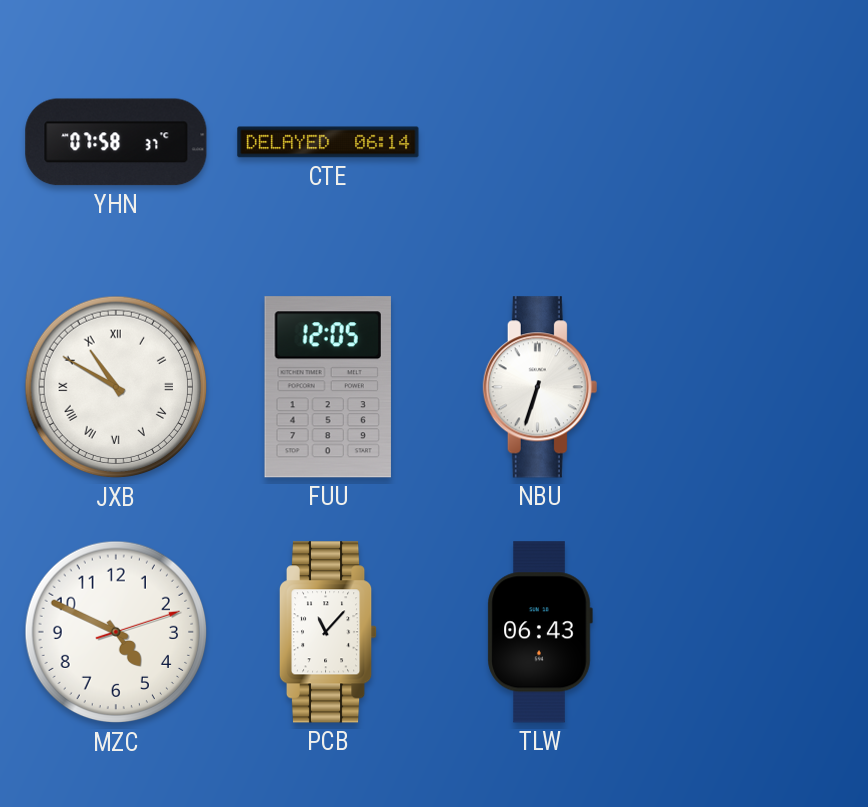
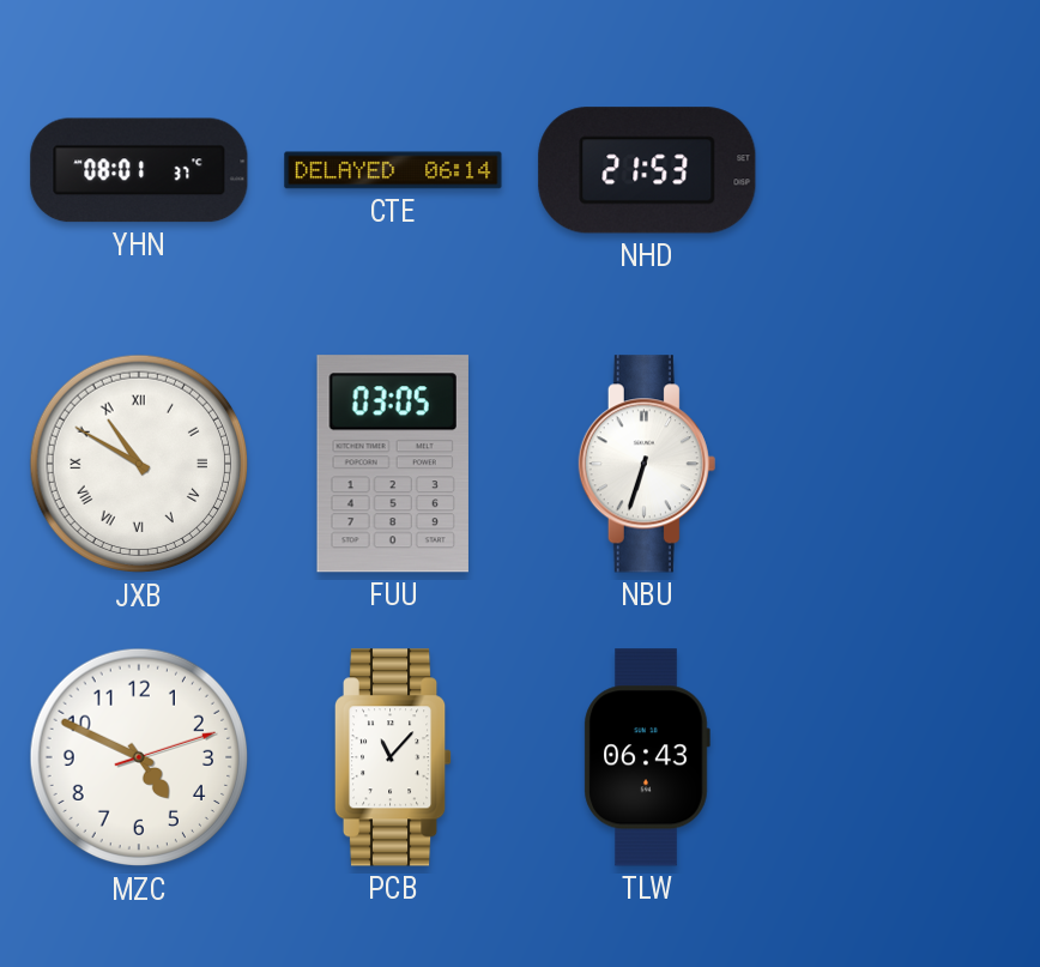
YHN: 07:58 -> 08:01 (139, 170)
NHD: none -> 21:53 (647, 170)
FUU: 12:05 -> 03:05 (393, 464)
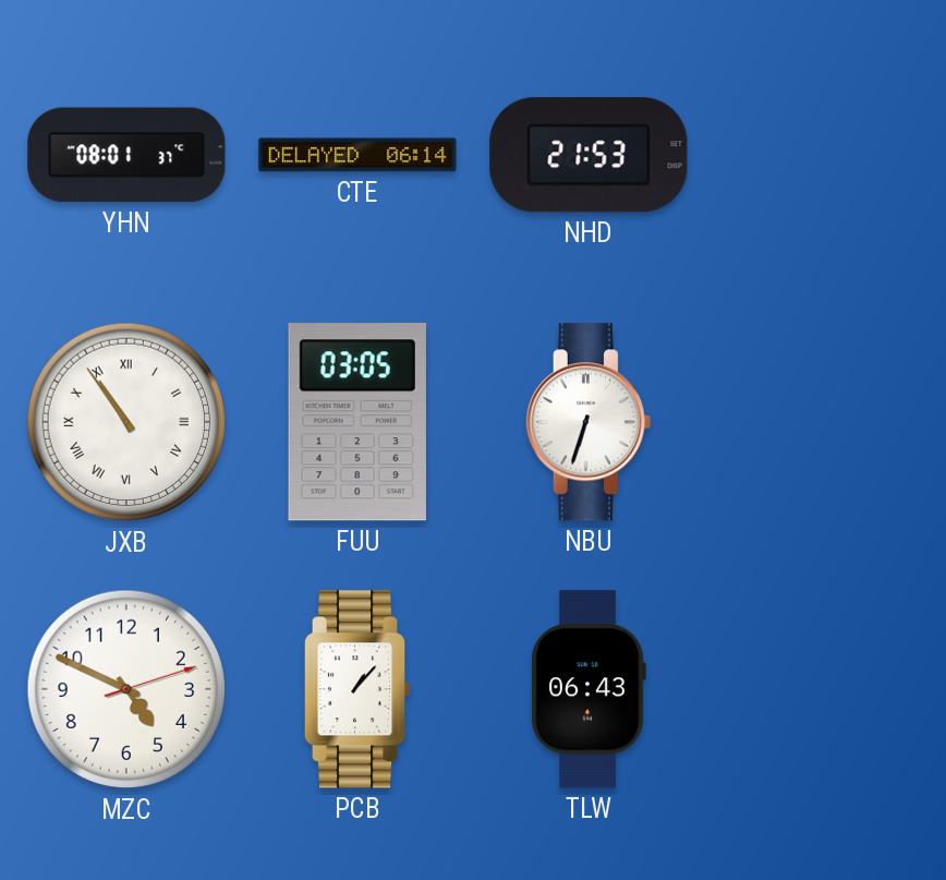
JXB: 10:50 -> 10:54 (126, 422)
PCB: 11:07 -> 1:07 (357, 689)
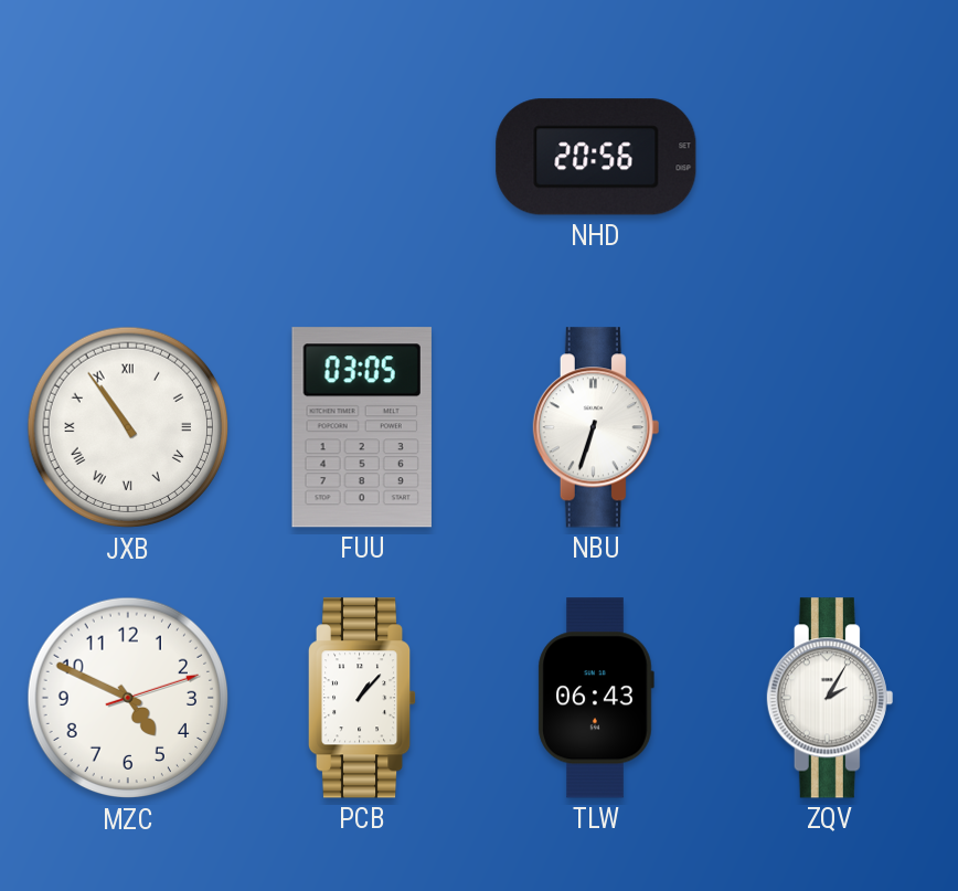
YHN: 08:01 -> none (126, 155)
CTE: 06:14 -> none (357, 155)
NHD: 21:53 -> 20:56 (596, 157)
ZQV: none -> 2:05 (830, 698)
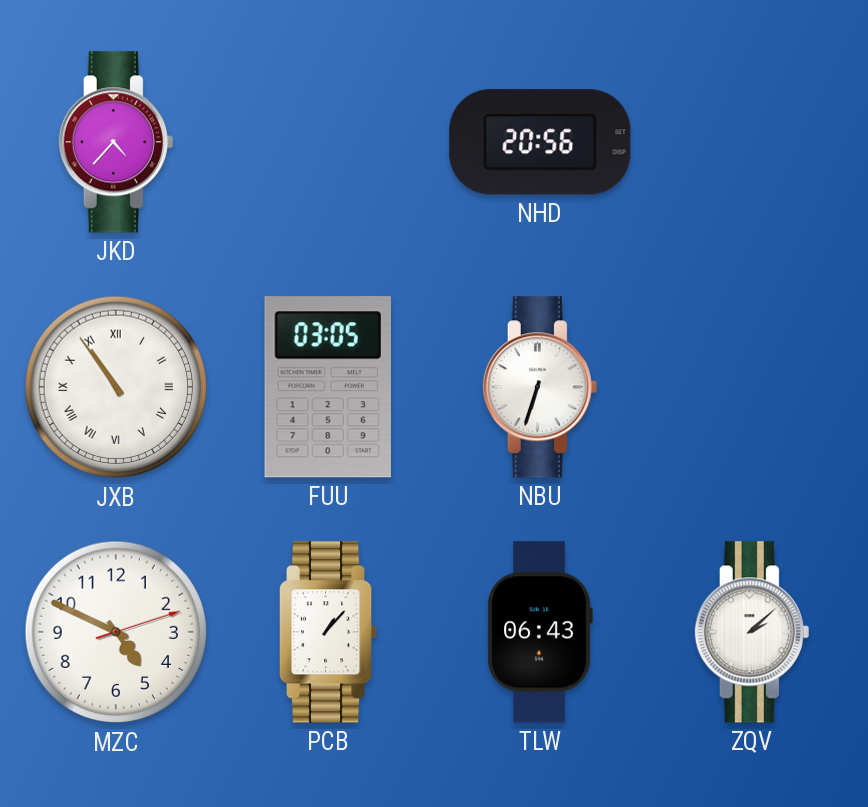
JKD: none -> 4:37 (116, 142)
ZQV: 2:05 -> 2:08 (752, 632)
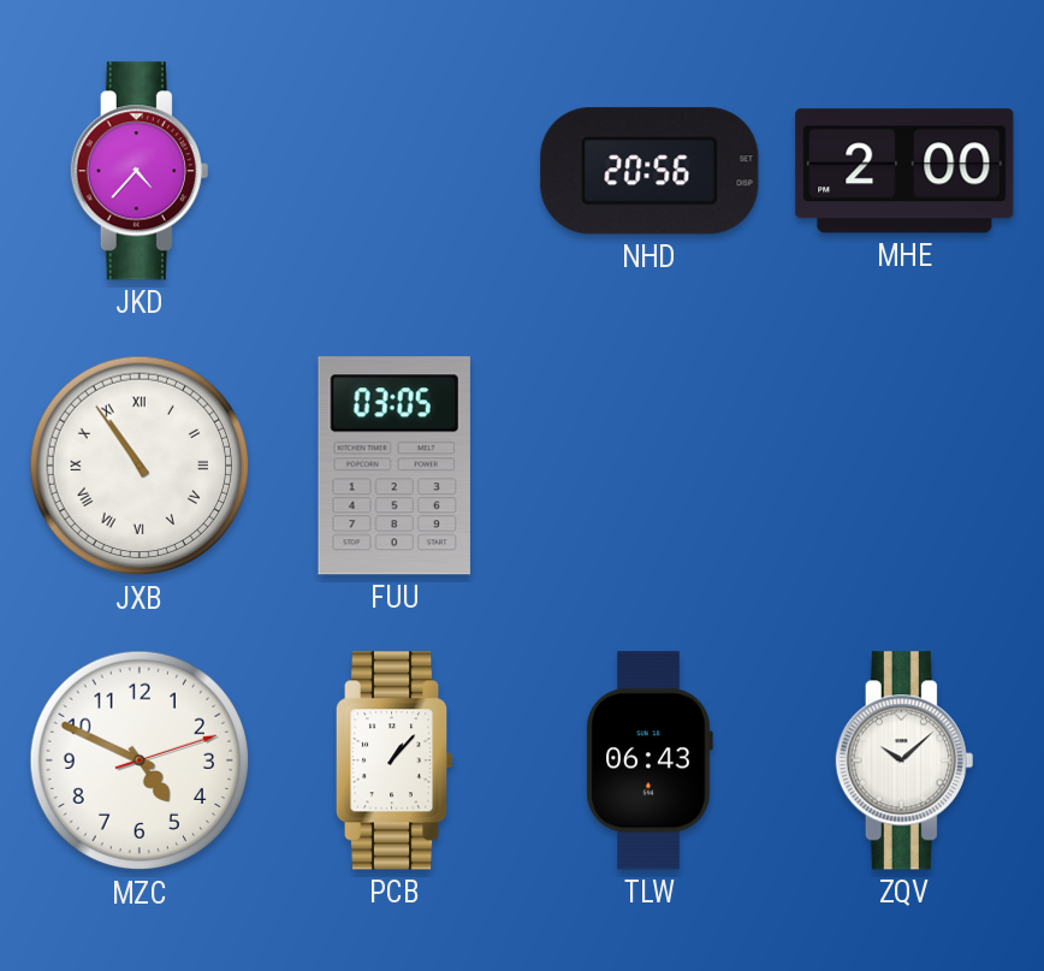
MHE: none -> 2:00 (904, 171)
NBU: 6:33 -> none (540, 387)
ZQV: 2:08 -> 10:08 (904, 760)
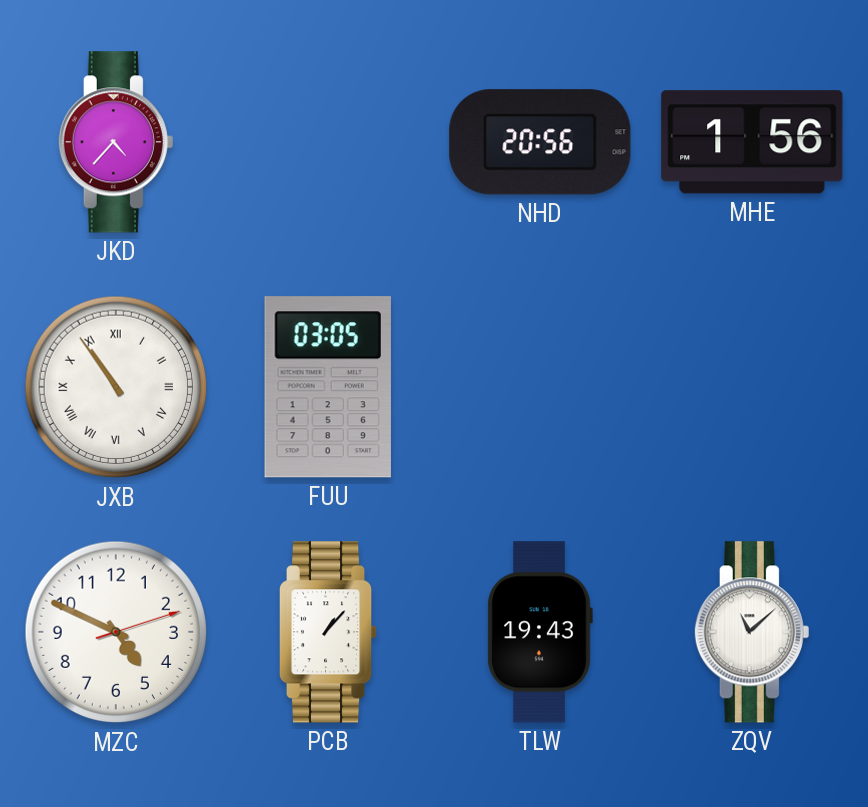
MHE: 2:00 -> 1:56 (752, 142)
TLW: 06:43 -> 19:43 (540, 632)
ZQV: 10:08 -> 11:08 (752, 632)
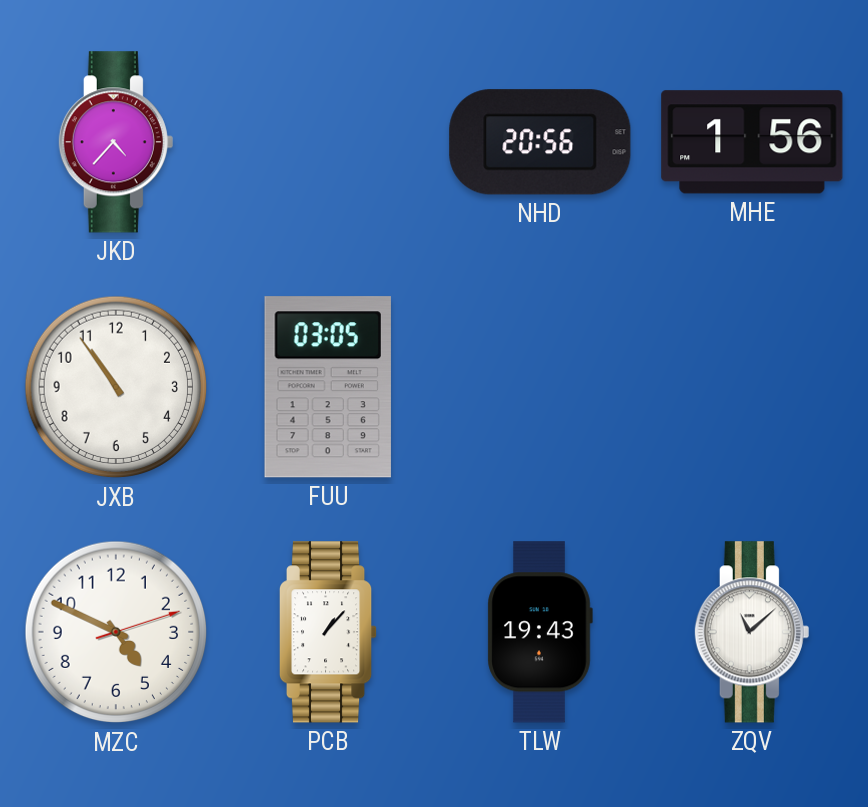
JXB numerals: Roman -> Arabic (116, 387)
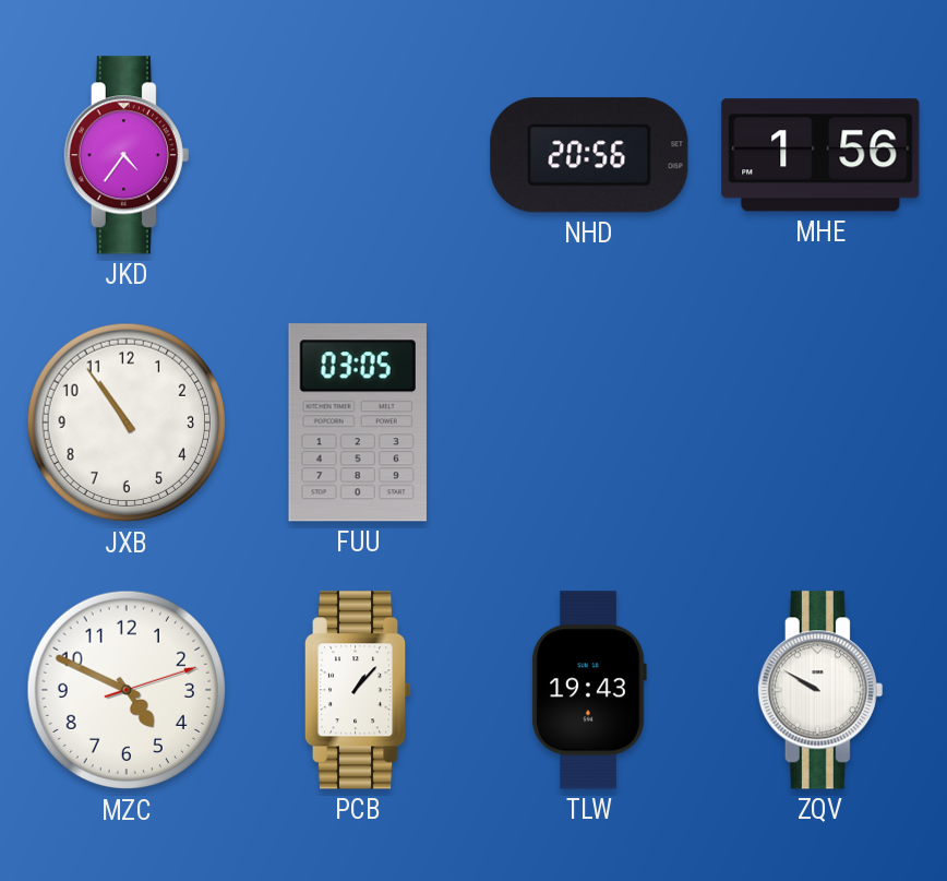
JKD: 4:37 -> 4:36 (127, 155)
ZQV: 11:08 -> 9:50 (820, 690)
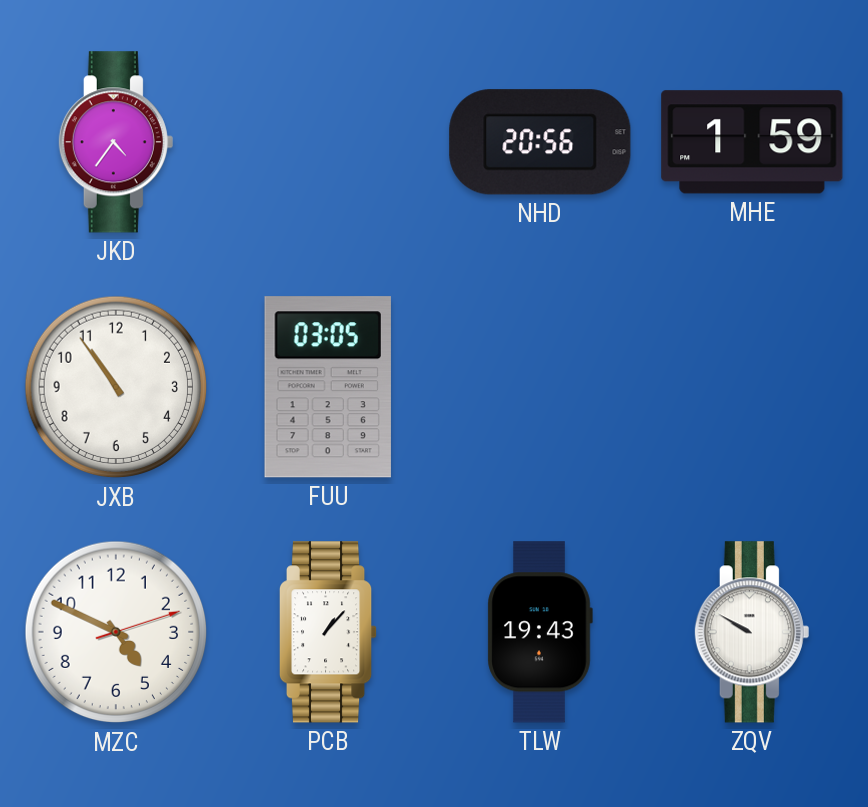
MHE: 1:56 -> 1:59 (752, 142)
